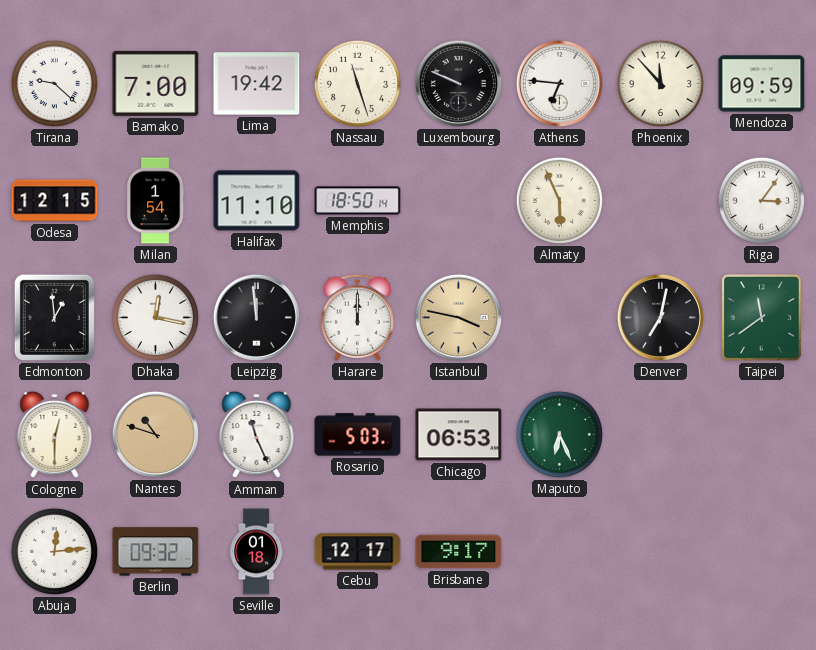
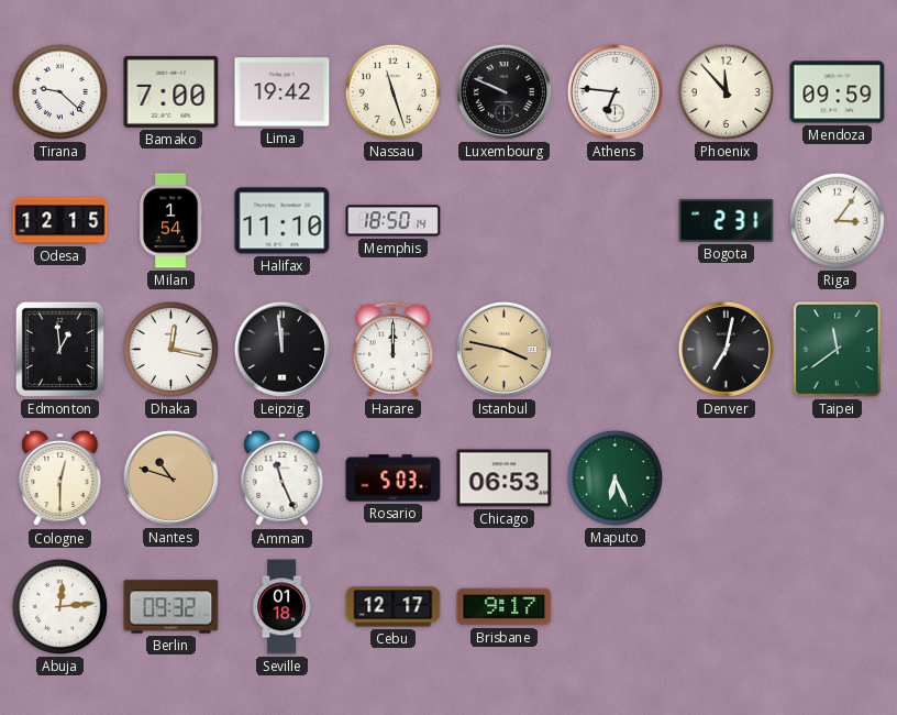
Almaty: 5:56 -> none (559, 200)
Bogota: none -> 2:31 (727, 220)
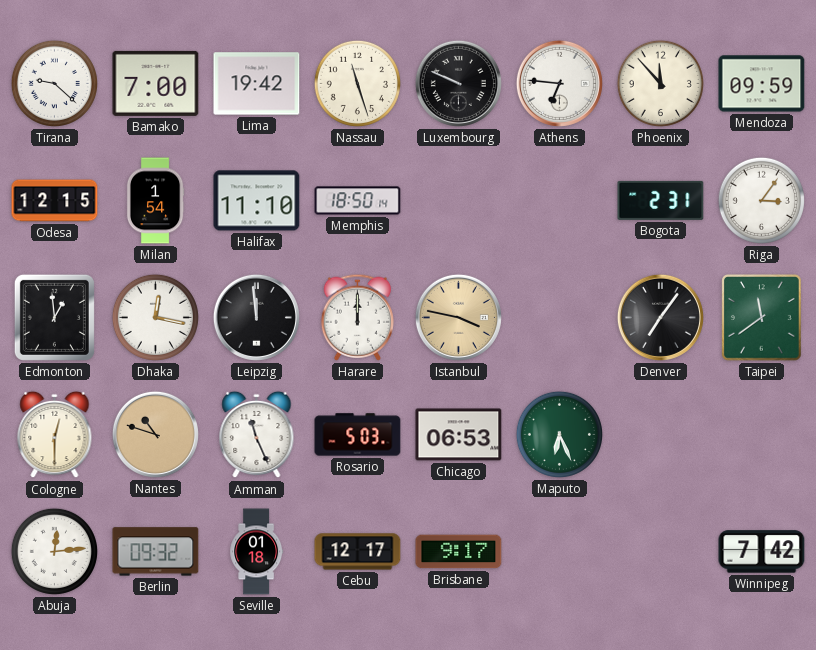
Denver: 7:02 -> 7:06 (660, 317)
Winnipeg: none -> 7:42 (762, 552)
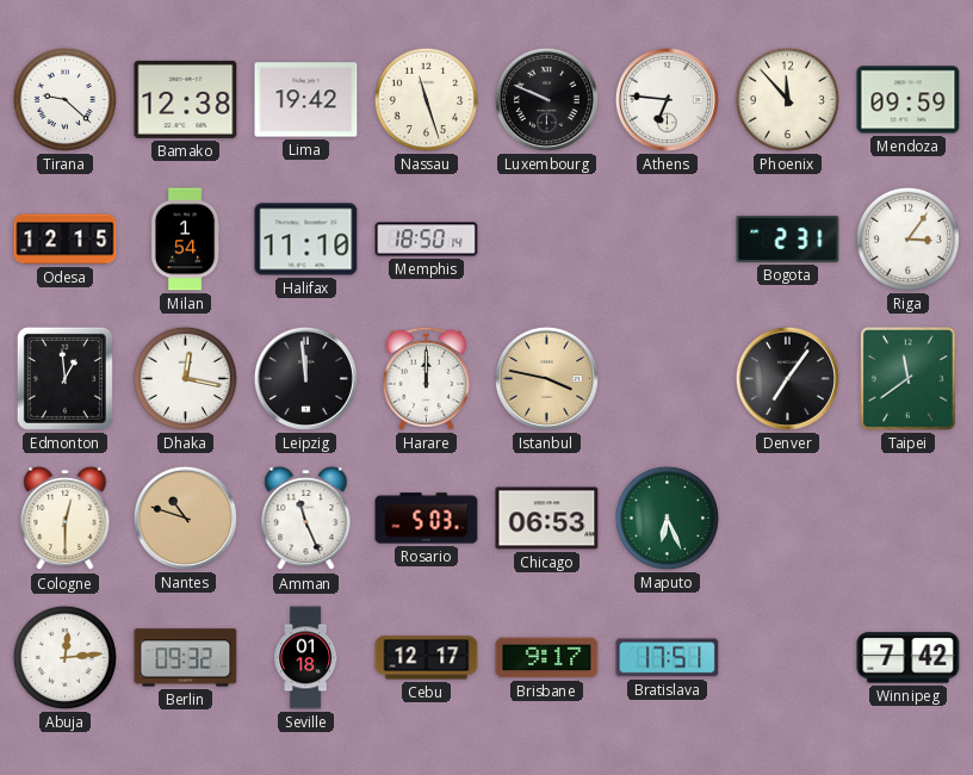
Bamako: 7:00 -> 12:38 (186, 99)
Bratislava: none -> 17:51 (668, 658)
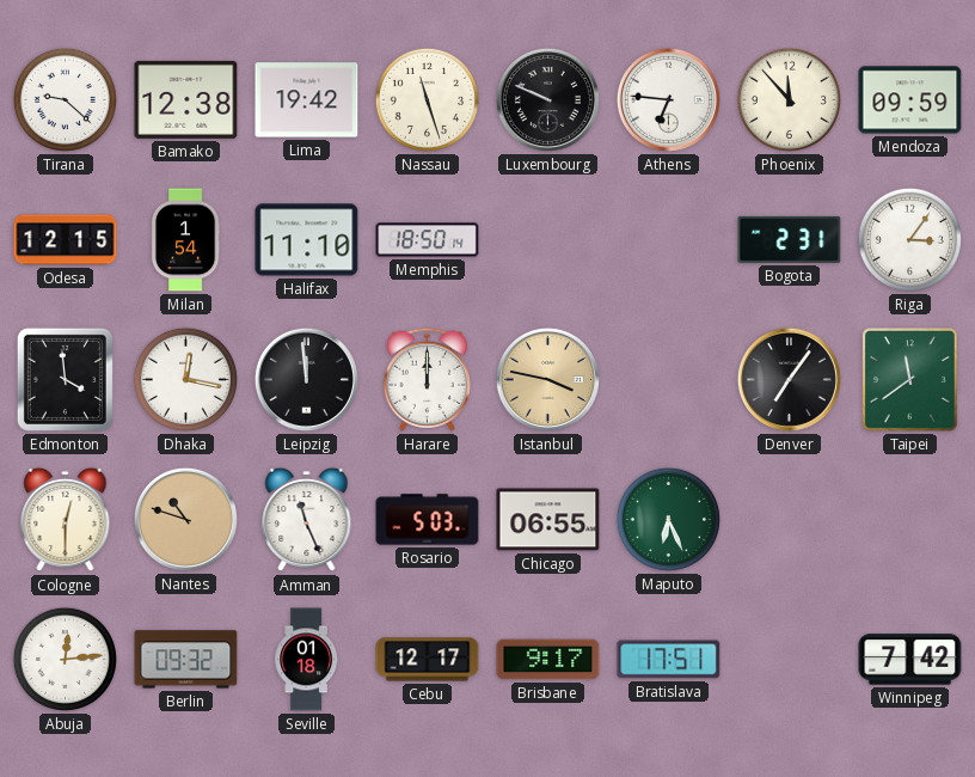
Edmonton: 12:59 -> 3:59 (65, 379)
Chicago: 06:53 -> 06:55 (548, 520)
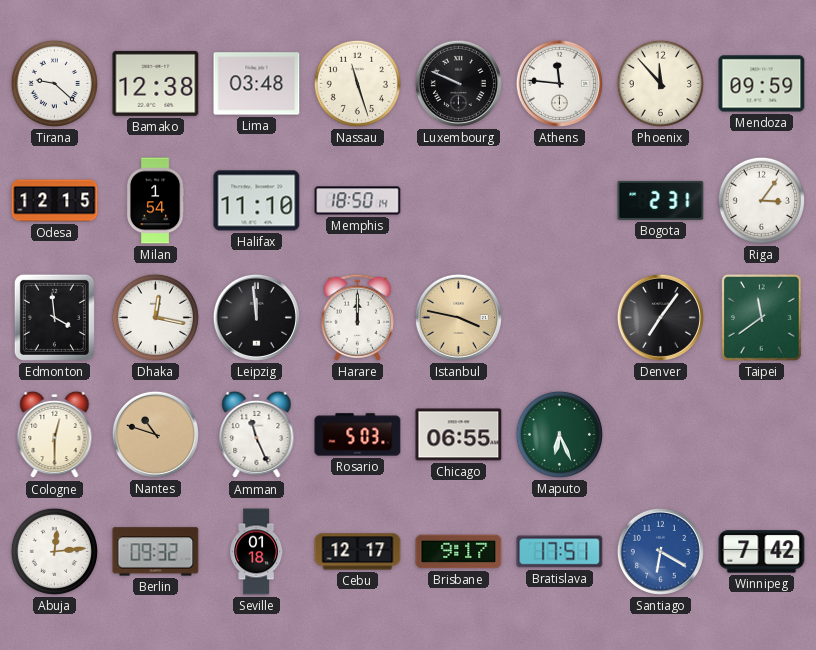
Lima: 19:42 -> 03:48 (257, 84)
Athens: 6:46 -> 11:46 (559, 83)
Santiago: none -> 6:20 (660, 551)
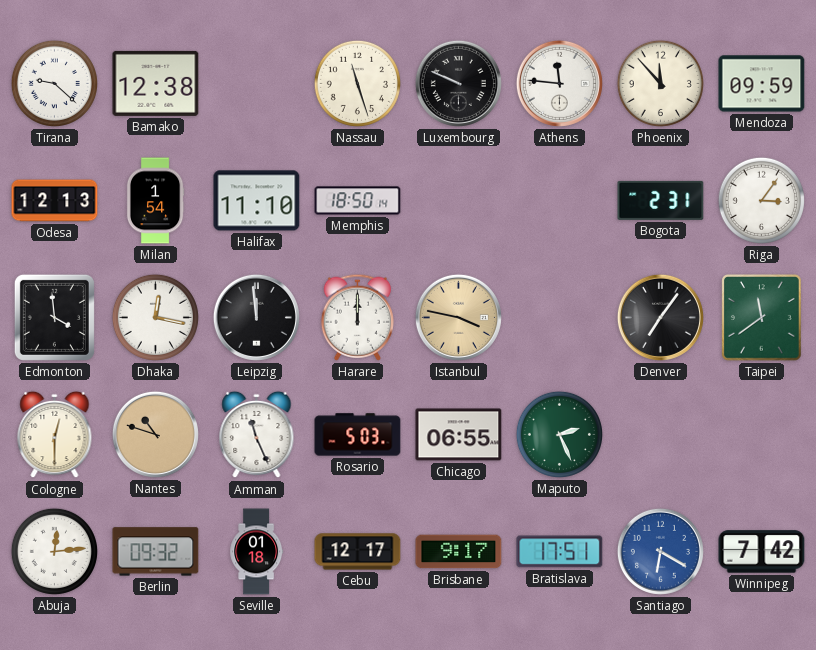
Lima: 03:48 -> none (257, 84)
Odesa: 12:15 -> 12:13 (55, 201)
Maputo: 6:26 -> 2:26 (559, 434)
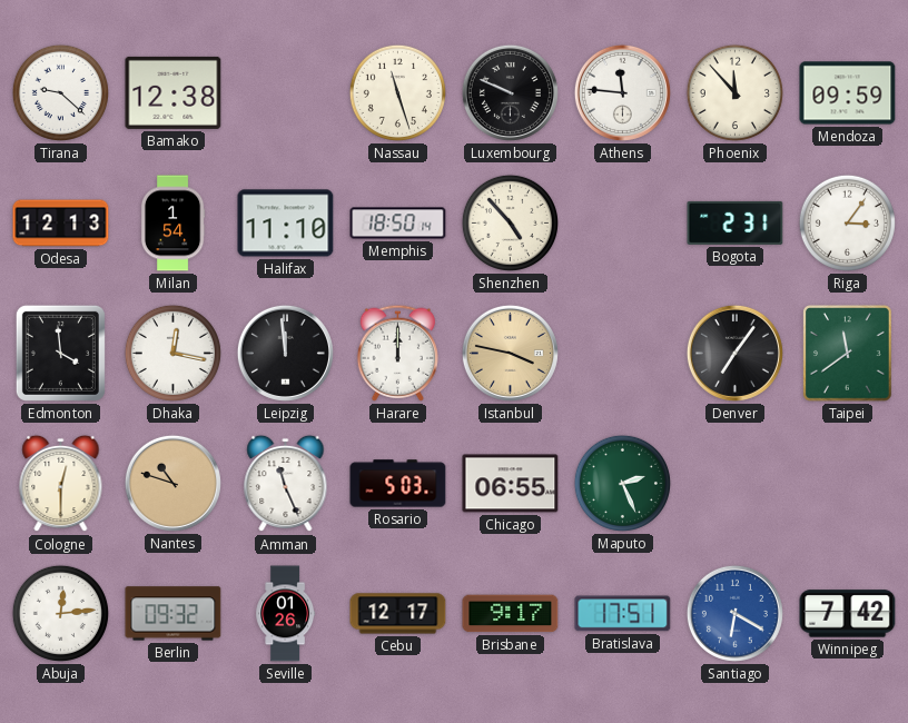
Shenzhen: none -> 4:53 (510, 222)
Seville: 01:18 -> 01:26 (286, 614)
